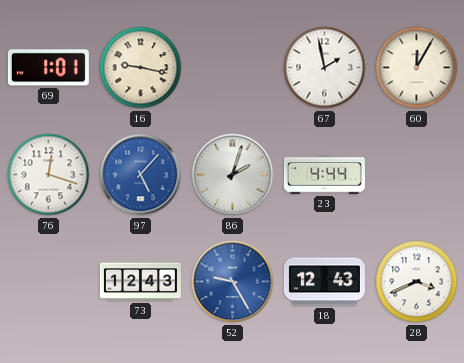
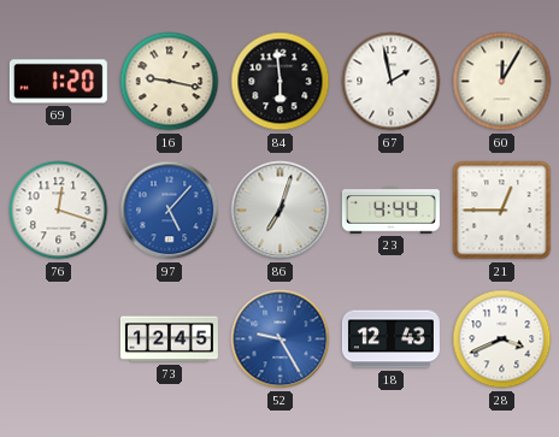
69: 1:01 -> 1:20 (58, 82)
84: none -> 5:59 (281, 82)
86: 2:03 -> 7:03 (281, 211)
21: none -> 12:45 (502, 211)
73: 12:43 -> 12:45 (169, 339)
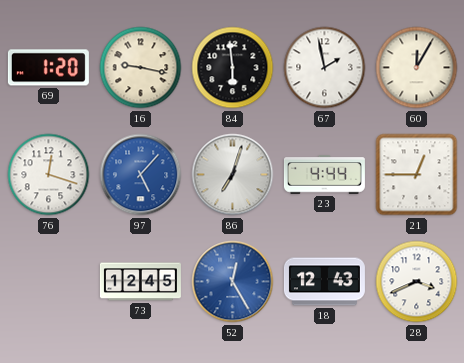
52: 9:25 -> 12:25 (233, 282)
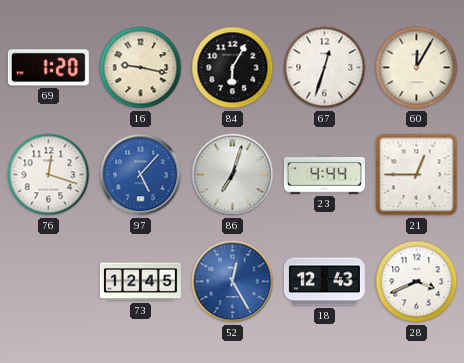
84: 5:59 -> 6:05 (233, 68)
67: 1:58 -> 12:33 (325, 68)
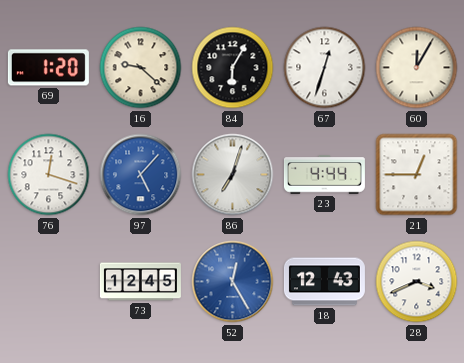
16: 9:17 -> 9:22 (141, 68)
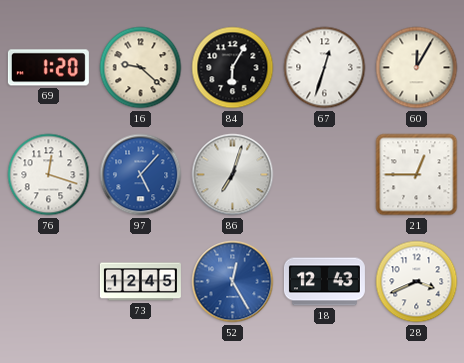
23: 4:44 -> none (324, 175)
